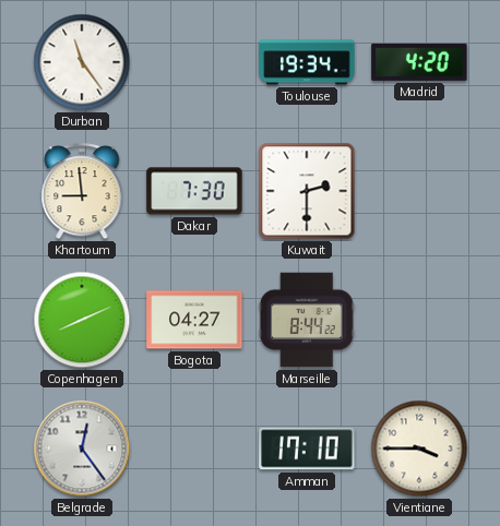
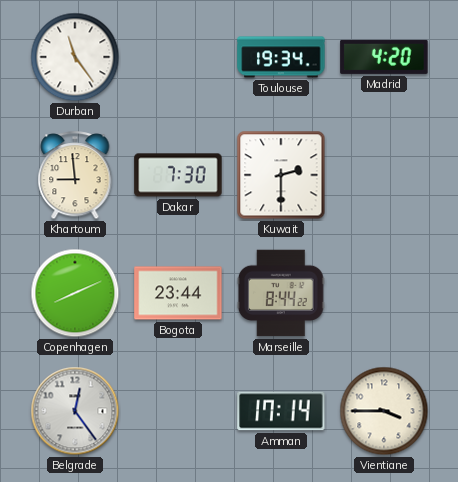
Bogota: 04:27 -> 23:44 (178, 293)
Amman: 17:10 -> 17:14 (281, 411)
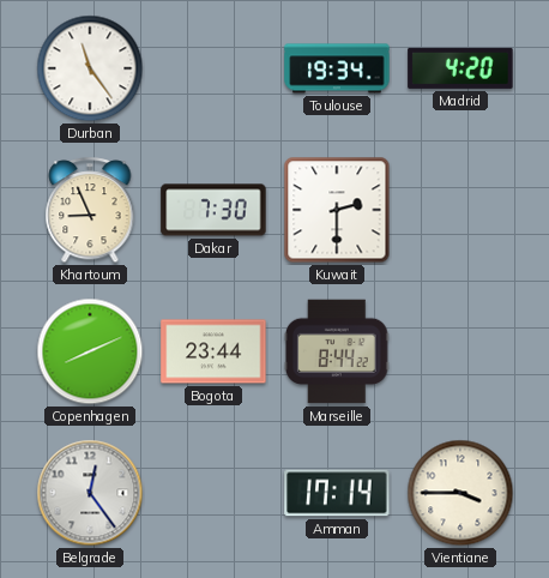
Khartoum: 8:59 -> 8:56 (90, 211)
